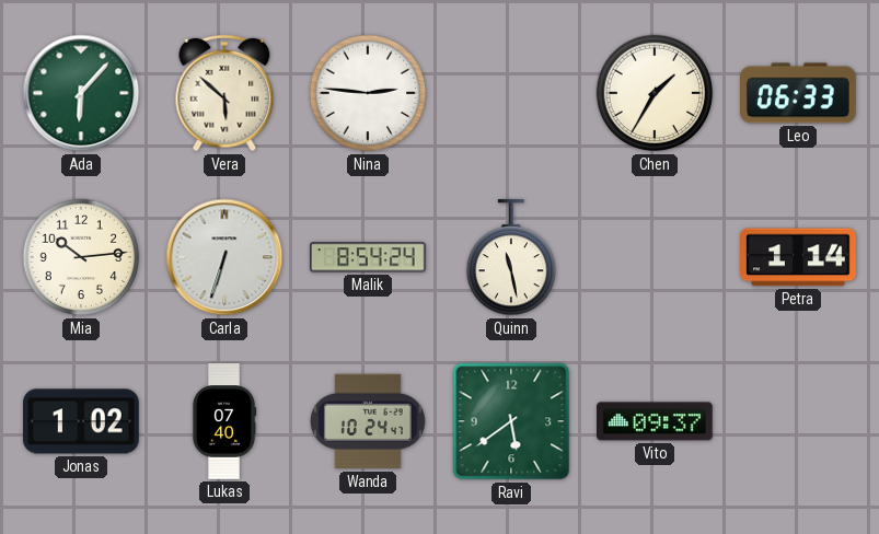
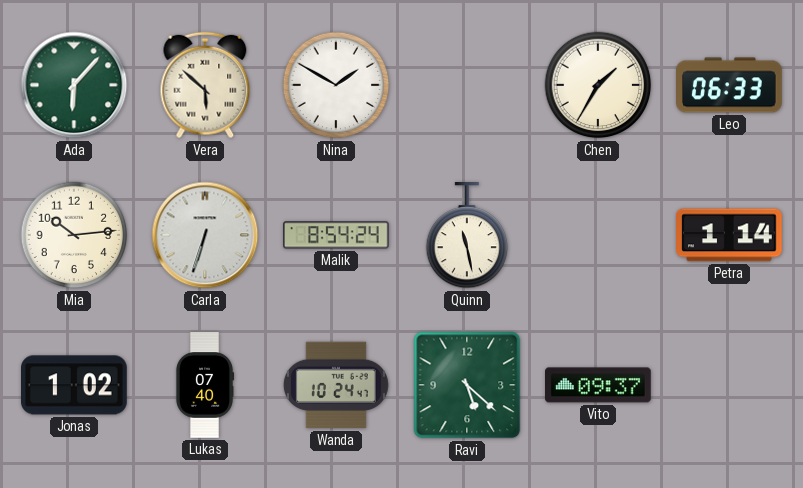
Nina: 2:46 -> 1:50 (336, 85)
Ravi: 5:39 -> 5:22 (467, 385)
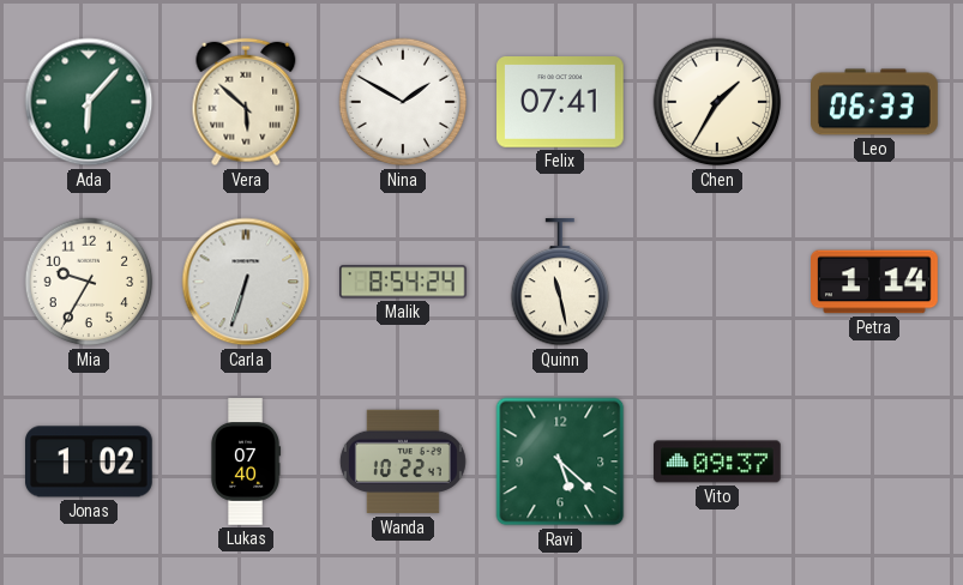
Felix: none -> 07:41 (561, 102)
Mia: 10:14 -> 9:35 (89, 282)
Wanda: 10:24 -> 10:22 (403, 462)
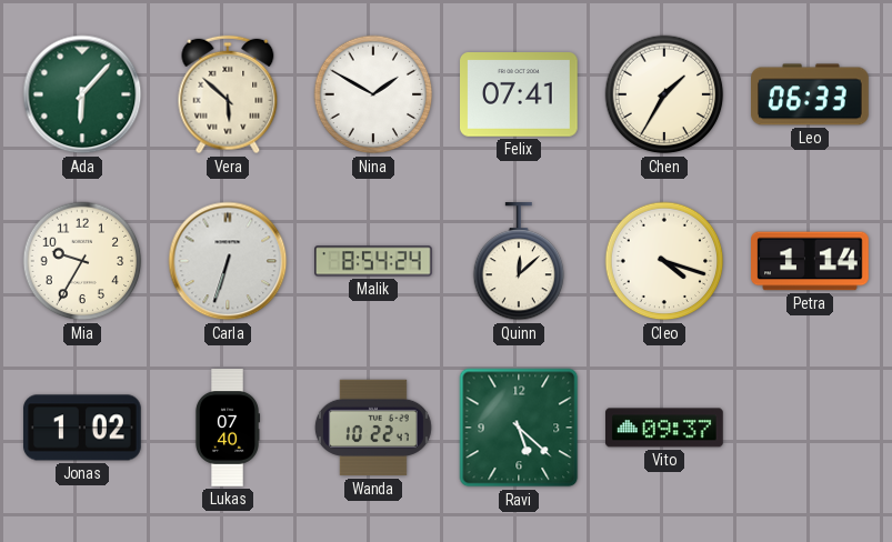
Quinn: 11:28 -> 12:08 (519, 262)
Cleo: none -> 4:18 (664, 261)
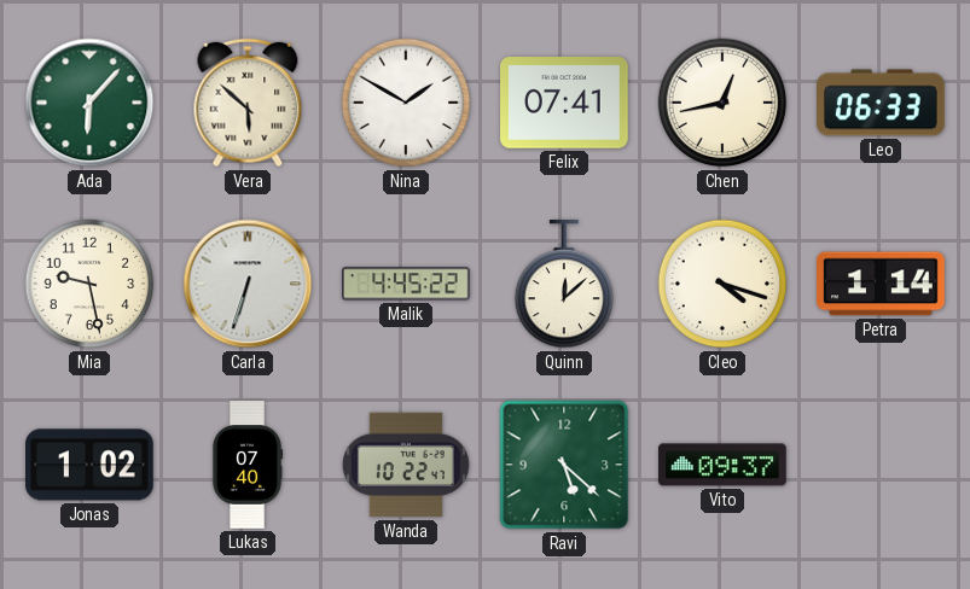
Chen: 1:35 -> 12:43 (722, 103)
Mia: 9:35 -> 9:28 (89, 284)
Malik: 8:54 -> 4:45 (407, 284)
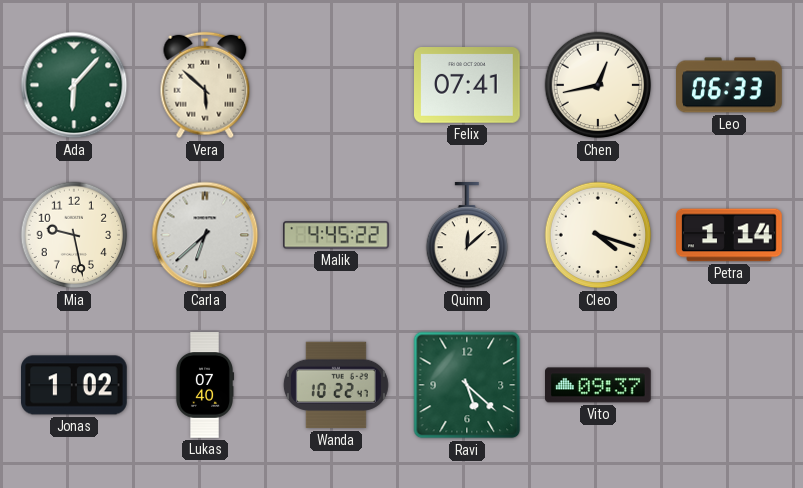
Nina: 1:50 -> none (406, 103)
Carla: 6:33 -> 6:38 (205, 235)
